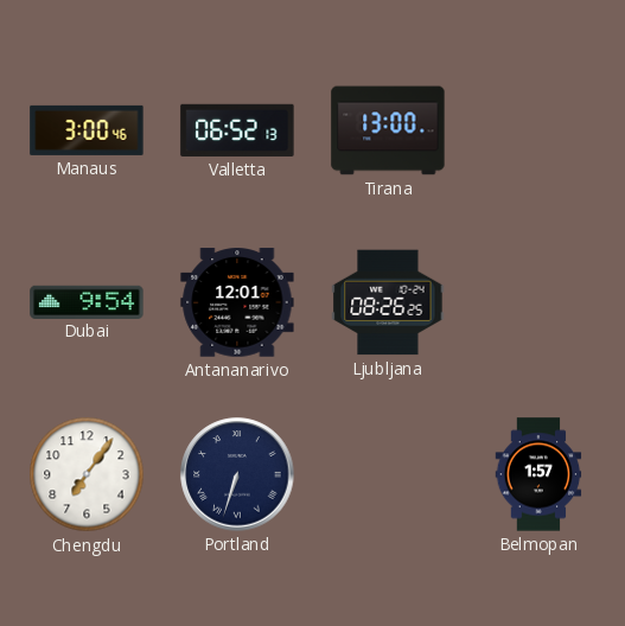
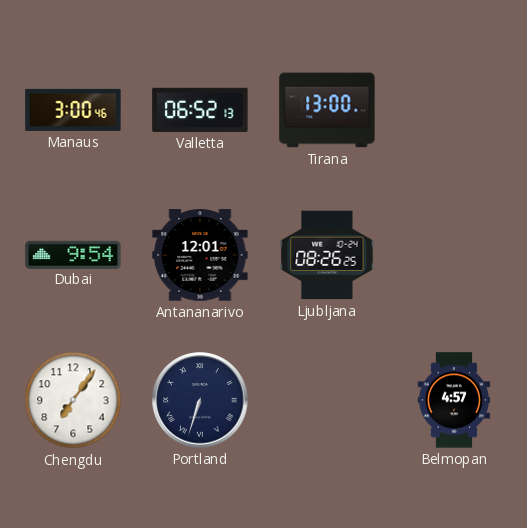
Belmopan: 1:57 -> 4:57 (454, 400)
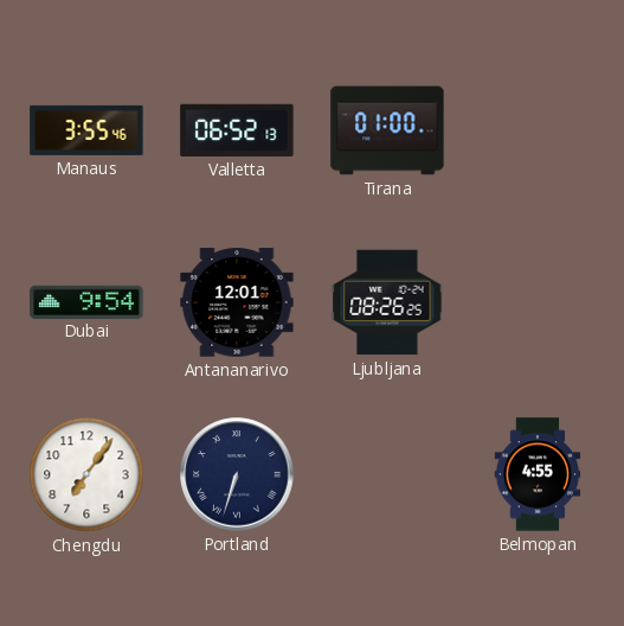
Manaus: 3:00 -> 3:55 (86, 130)
Tirana: 13:00 -> 01:00 (387, 130)
Belmopan: 4:57 -> 4:55 (538, 474)
